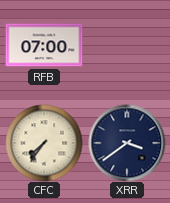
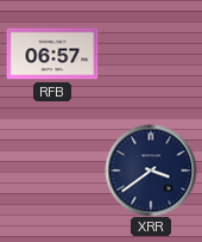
RFB: 07:00 -> 06:57 (52, 54)
CFC: 7:36 -> none (44, 143)
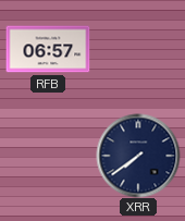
XRR: 3:39 -> 7:39 (138, 156)
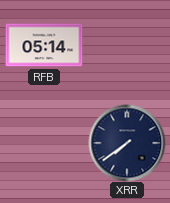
RFB: 06:57 -> 05:14 (44, 45)
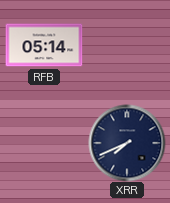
XRR: 7:39 -> 7:41 (127, 143)
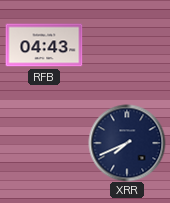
RFB: 05:14 -> 04:43 (44, 45)
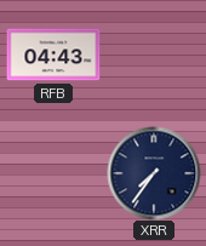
XRR: 7:41 -> 7:36 (154, 173)
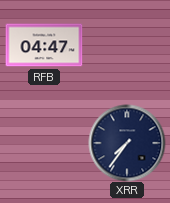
RFB: 04:43 -> 04:47 (44, 45)
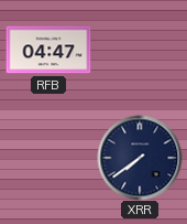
XRR: 7:36 -> 7:39 (140, 158)
